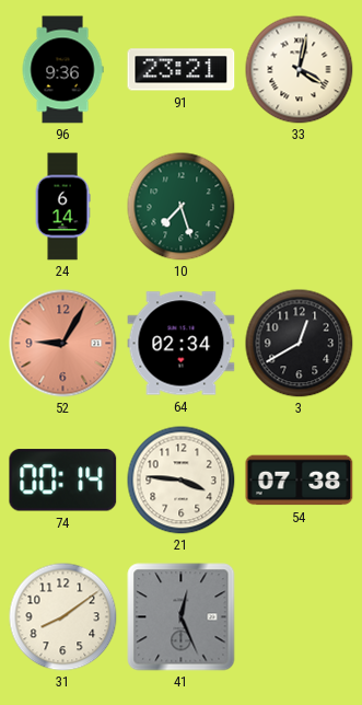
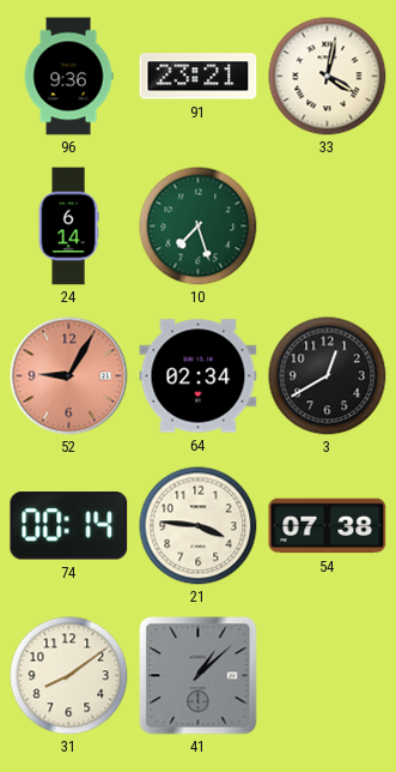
41: 12:26 -> 1:08 (199, 676)
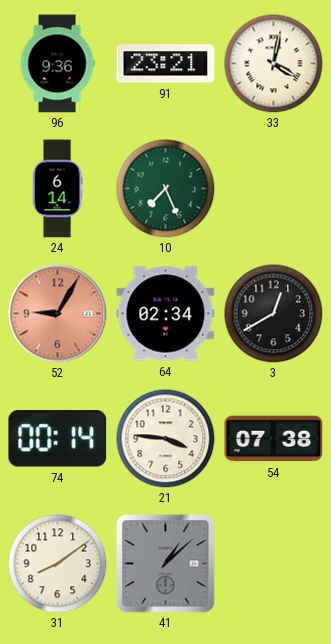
10: 7:27 -> 7:26 (166, 189)
